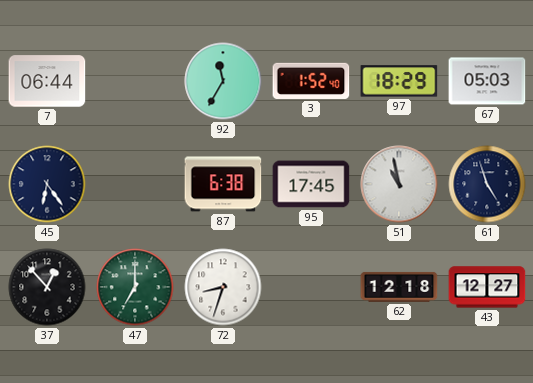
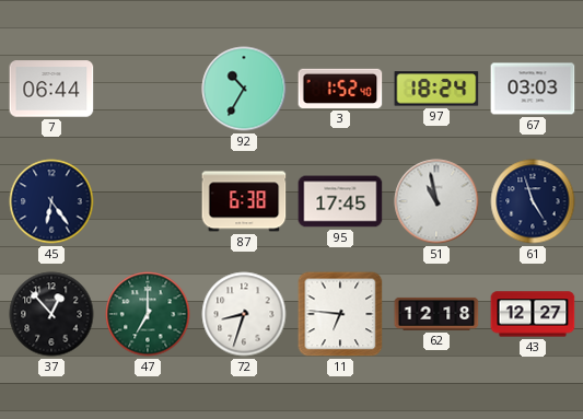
92: 11:35 -> 10:35 (244, 89)
97: 18:29 -> 18:24 (436, 89)
67: 05:03 -> 03:03 (533, 89)
11: none -> 6:46 (340, 314)
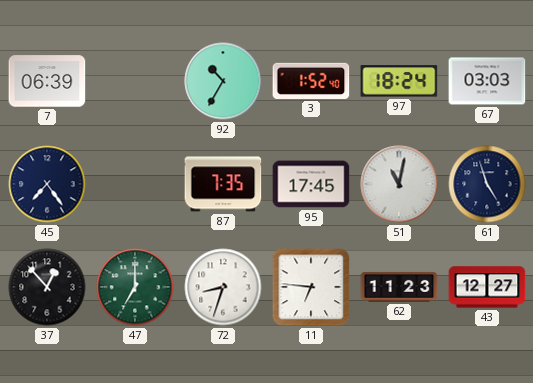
7: 06:44 -> 06:39 (47, 81)
45: 6:24 -> 7:24 (47, 184)
87: 6:38 -> 7:35 (223, 184)
51: 10:58 -> 11:02 (399, 184)
62: 12:18 -> 11:23 (399, 287)
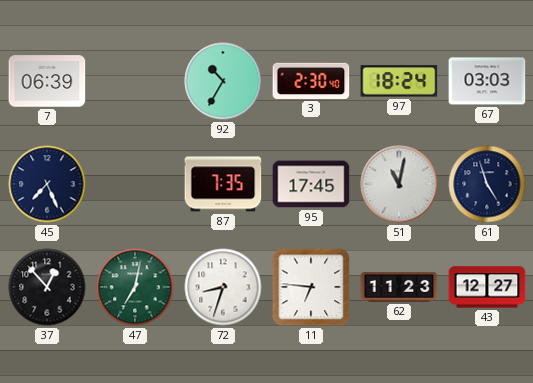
3: 1:52 -> 2:30 (311, 81)
45: 7:24 -> 7:26 (47, 184)
47: 7:00 -> 7:02 (135, 287)
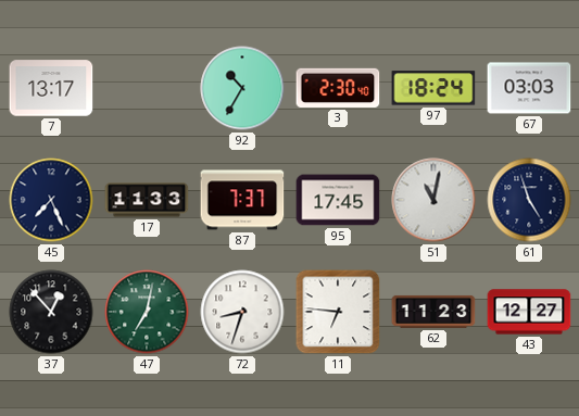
7: 06:39 -> 13:17 (51, 88)
17: none -> 11:33 (147, 200)
87: 7:35 -> 7:37 (242, 200)
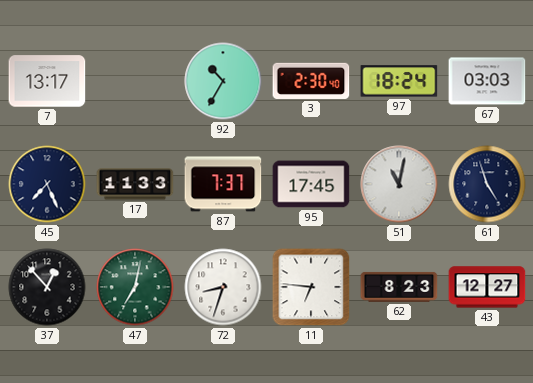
62: 11:23 -> 8:23 (399, 287)
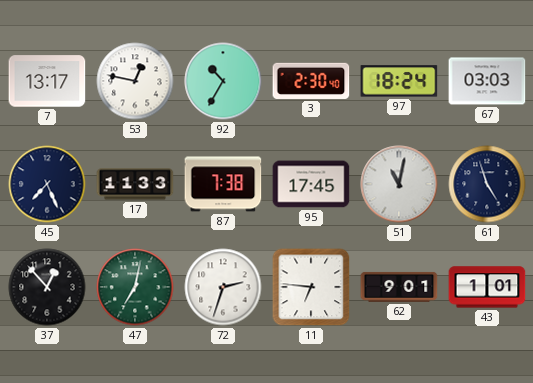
53: none -> 12:47 (135, 81)
87: 7:37 -> 7:38 (223, 184)
72: 8:33 -> 2:33 (223, 287)
62: 8:23 -> 9:01 (399, 287)
43: 12:27 -> 1:01 (487, 287)
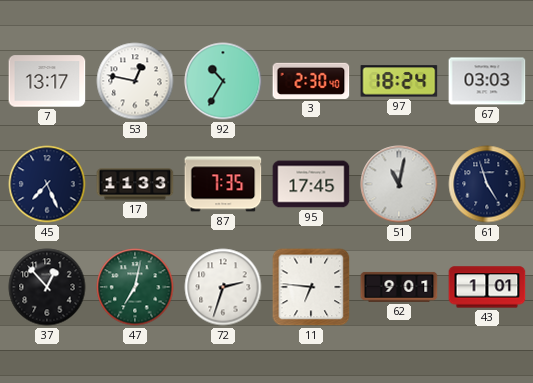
87: 7:38 -> 7:35 (223, 184)
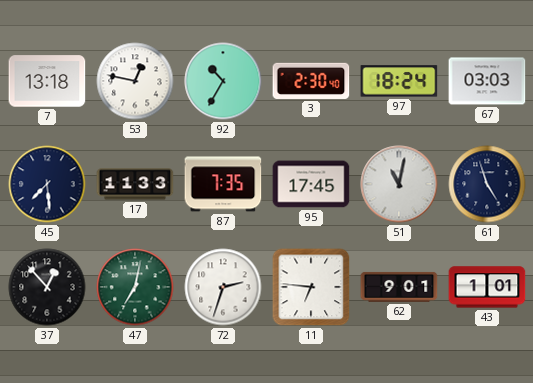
7: 13:17 -> 13:18 (47, 81)
45: 7:26 -> 7:29 (47, 184)
